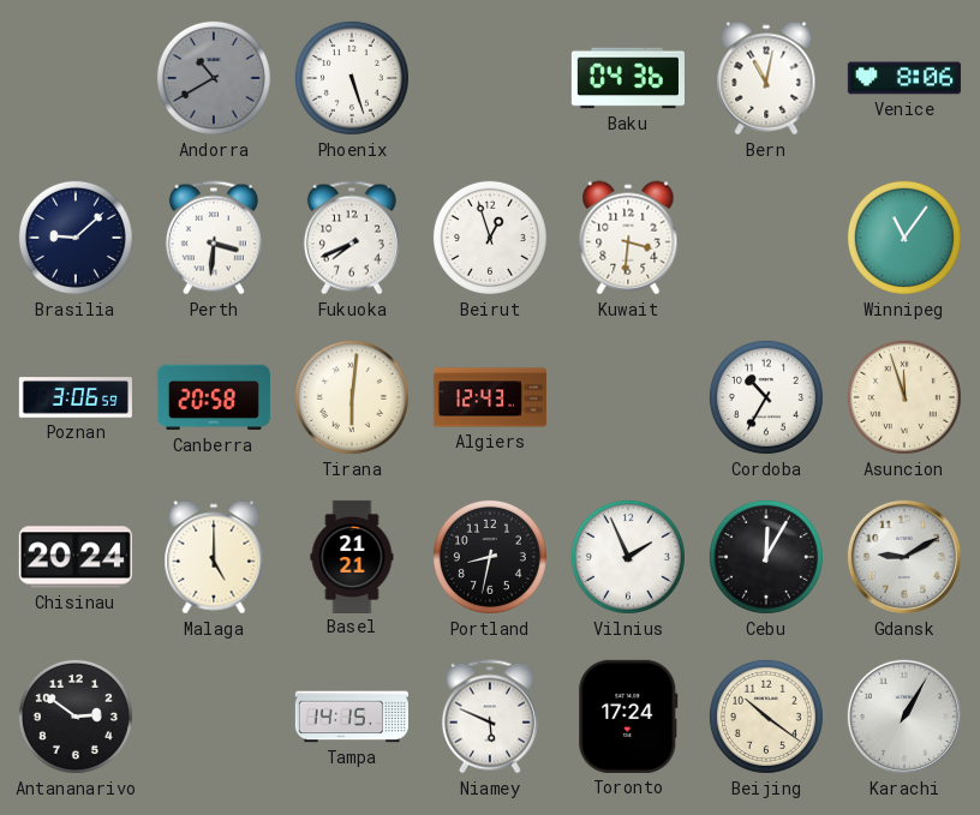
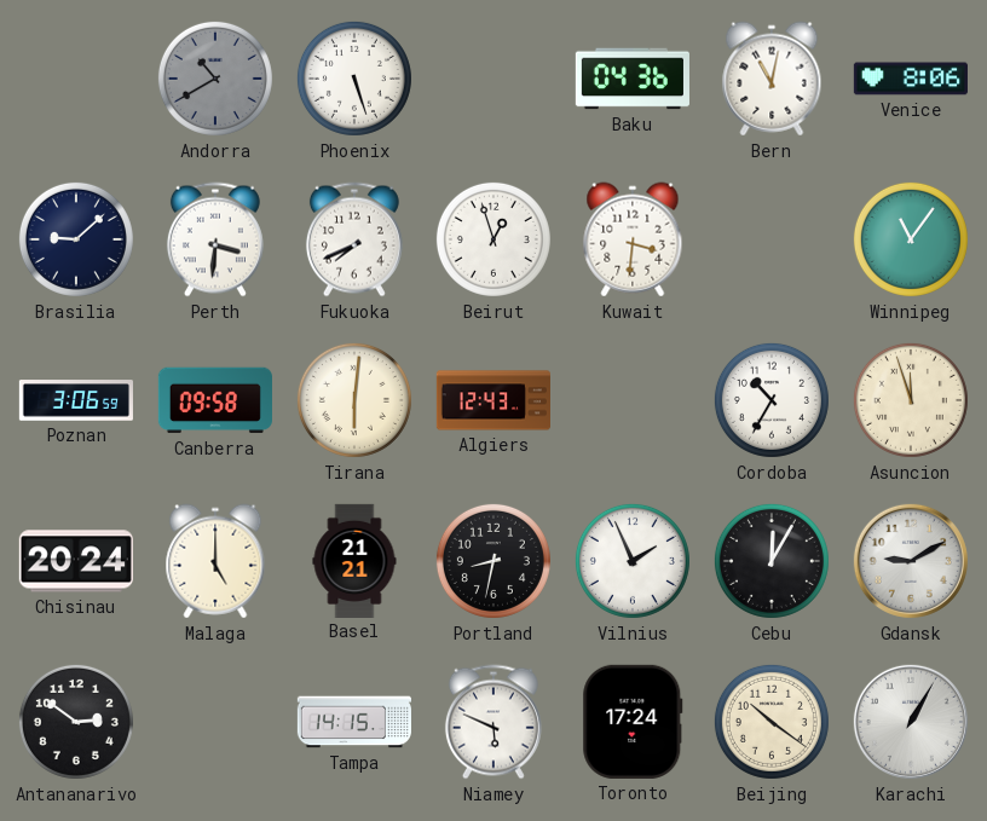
Canberra: 20:58 -> 09:58 (215, 400)
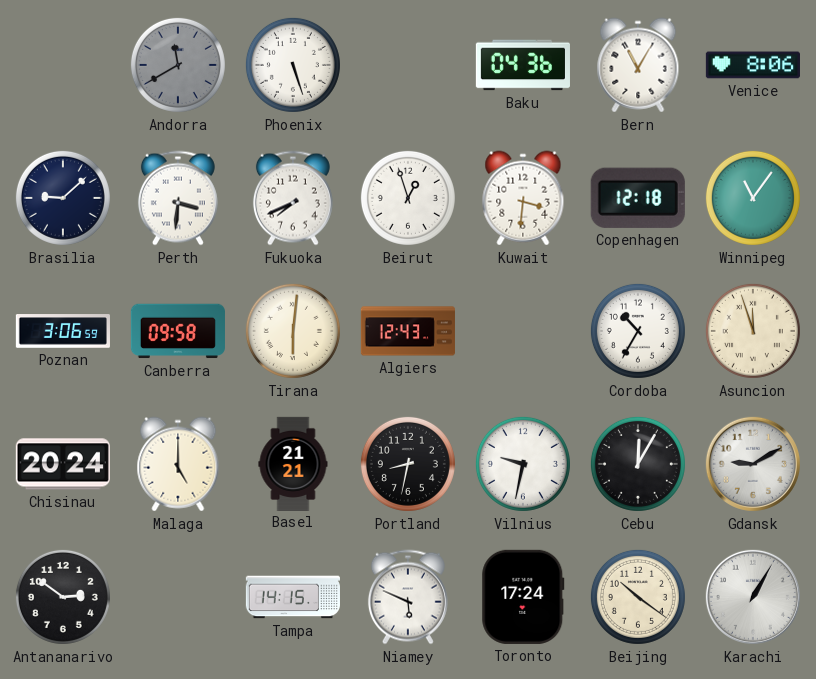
Andorra: 10:40 -> 11:40 (178, 65)
Bern: 11:02 -> 11:05 (638, 65)
Copenhagen: none -> 12:18 (638, 198)
Vilnius: 1:56 -> 9:32 (523, 464)
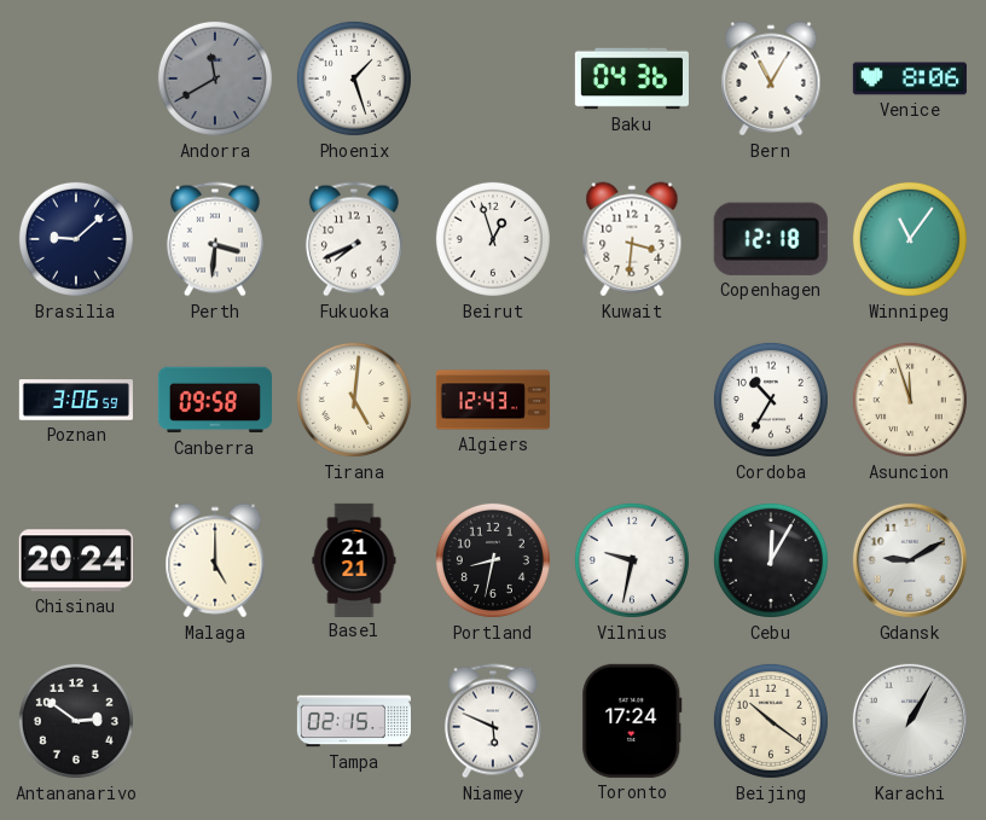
Phoenix: 5:27 -> 1:27 (354, 78)
Tirana: 6:01 -> 5:01 (354, 400)
Tampa: 14:15 -> 02:15 (354, 721)
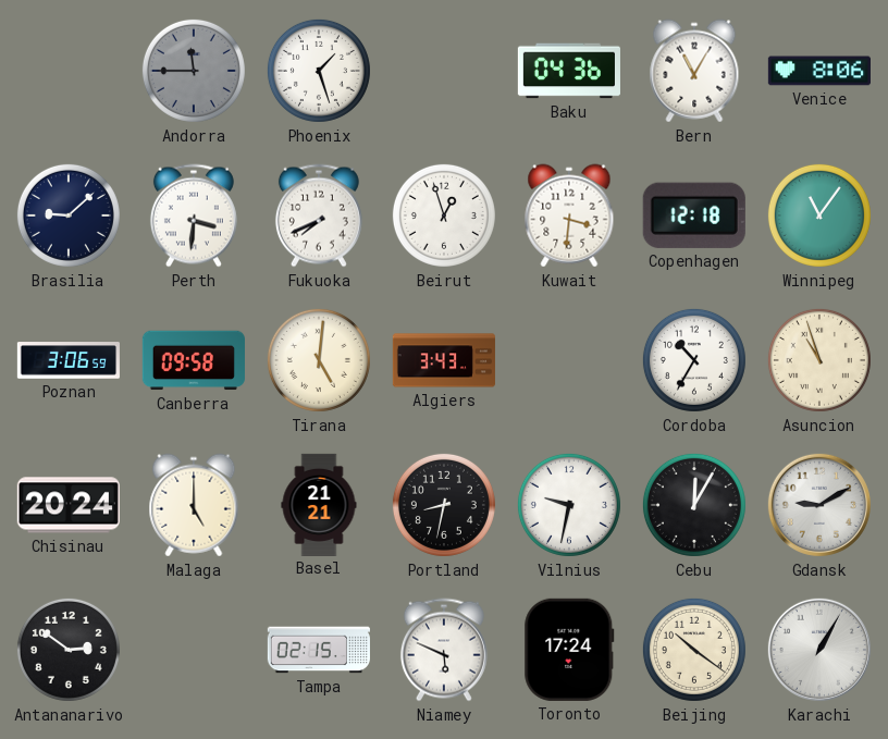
Andorra: 11:40 -> 11:45 (194, 71)
Algiers: 12:43 -> 3:43 (444, 360)
Asuncion: 11:57 -> 10:57 (819, 360)
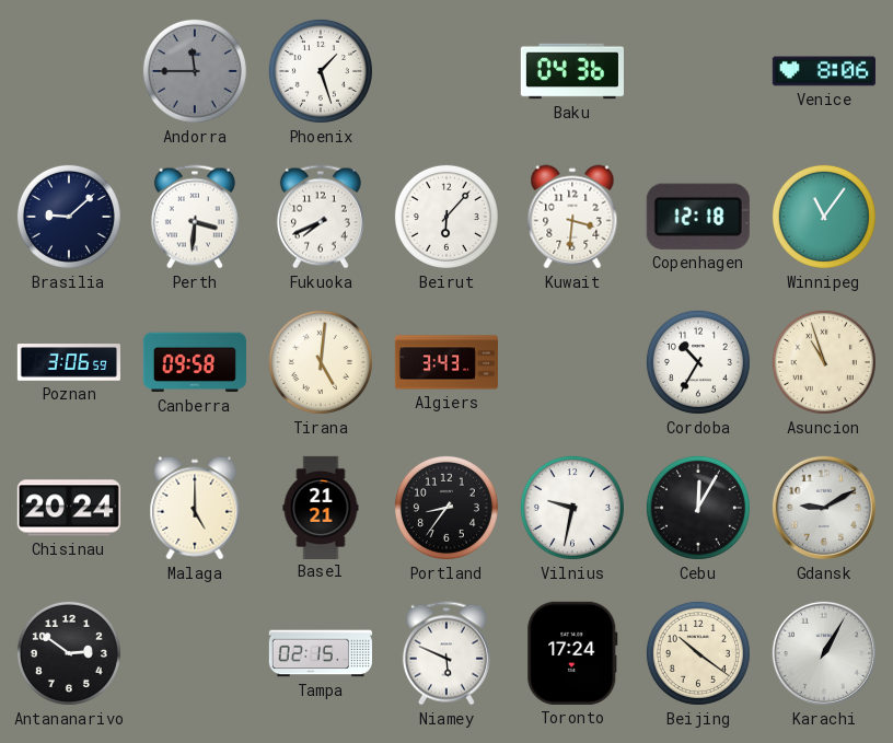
Bern: 11:05 -> none (694, 71)
Beirut: 12:57 -> 6:07 (447, 217)
Portland: 8:32 -> 8:36 (447, 508)
